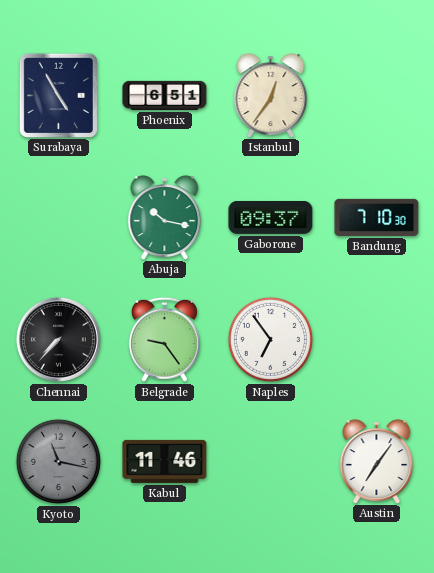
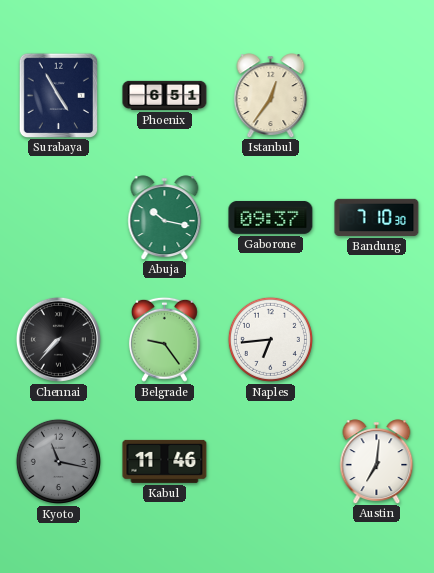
Naples: 6:54 -> 6:44 (270, 339)
Austin: 7:06 -> 7:01 (377, 461)
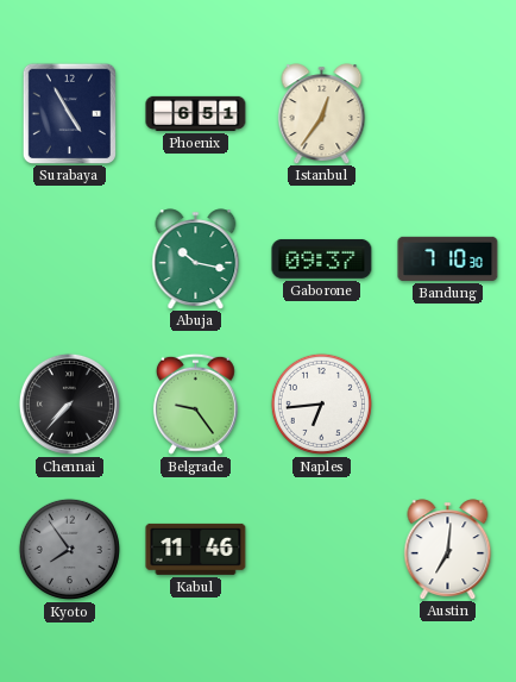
Kyoto: 11:17 -> 7:54 (69, 549)
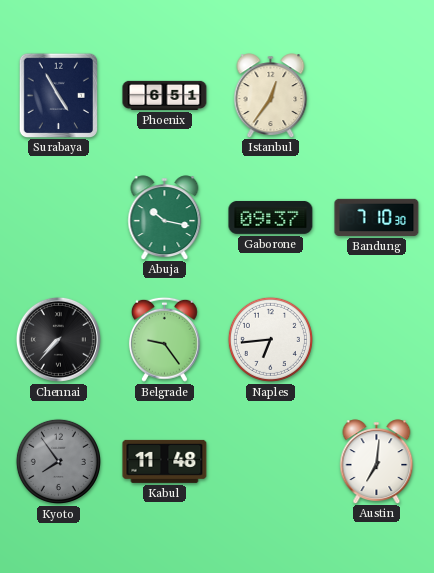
Kabul: 11:46 -> 11:48 (165, 461)
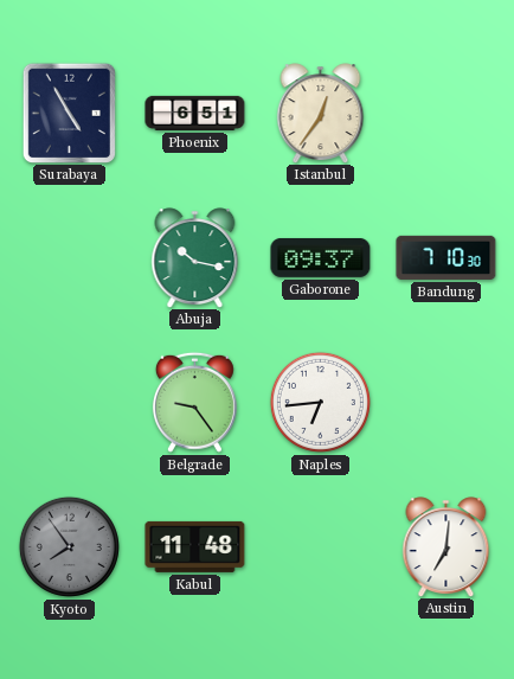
Chennai: 7:37 -> none (58, 339)
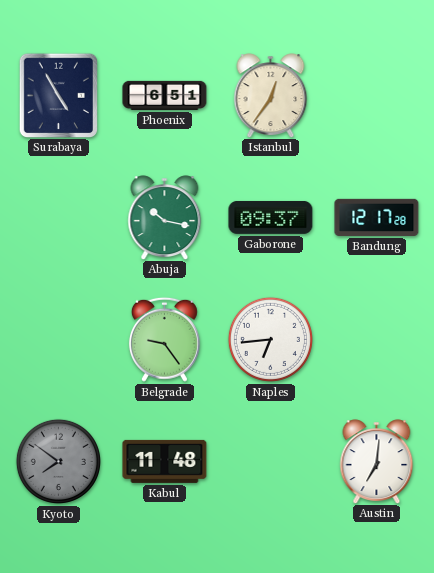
Bandung: 7:10 -> 12:17 (377, 217)
Kyoto: 7:54 -> 7:51 (58, 461)
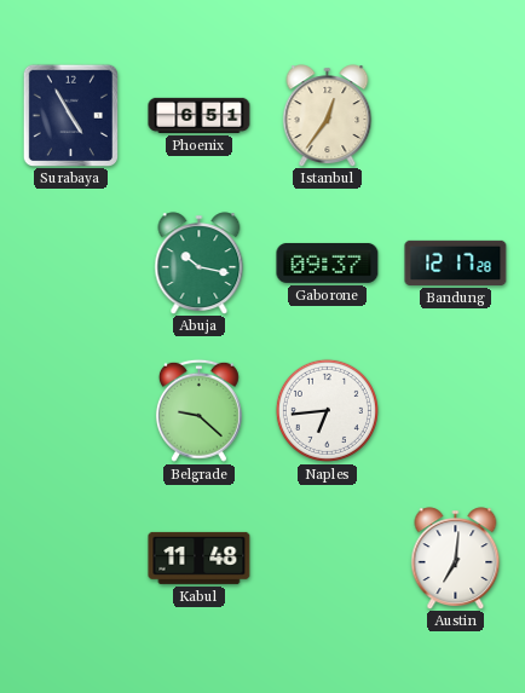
Belgrade: 9:24 -> 9:22 (198, 410)
Kyoto: 7:51 -> none (58, 461)
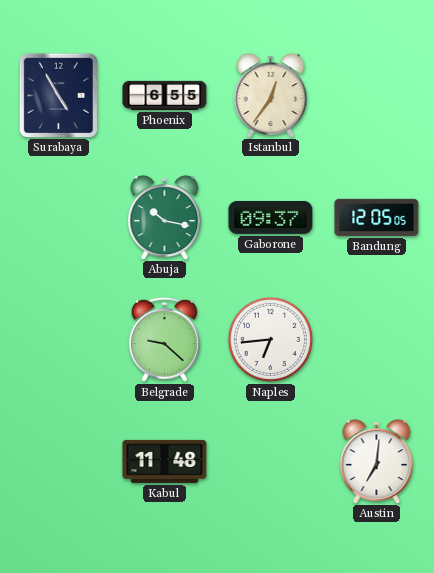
Phoenix: 6:51 -> 6:55 (165, 95)
Bandung: 12:17 -> 12:05 (377, 217)
